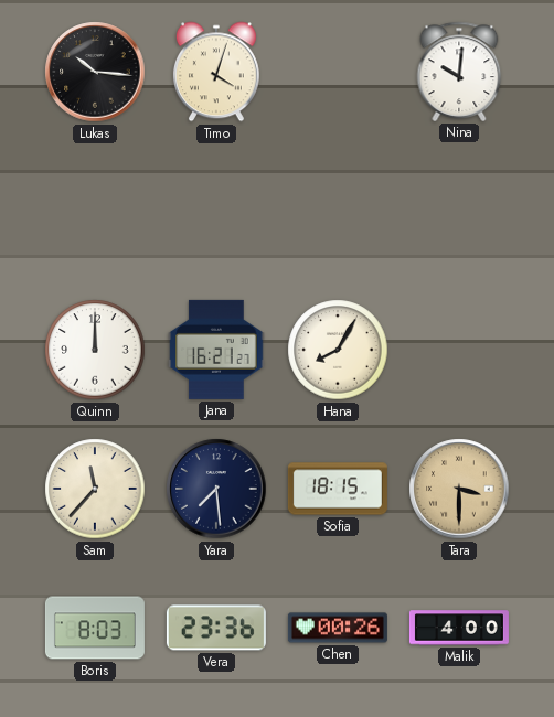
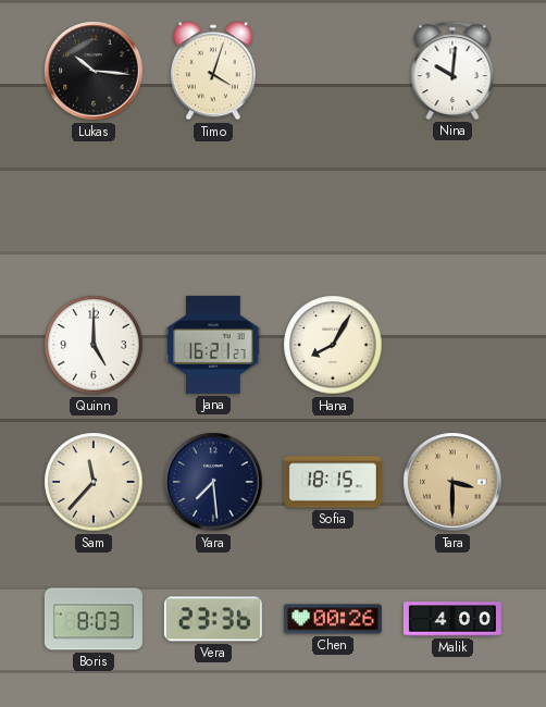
Quinn: 12:00 -> 5:00 (94, 345)
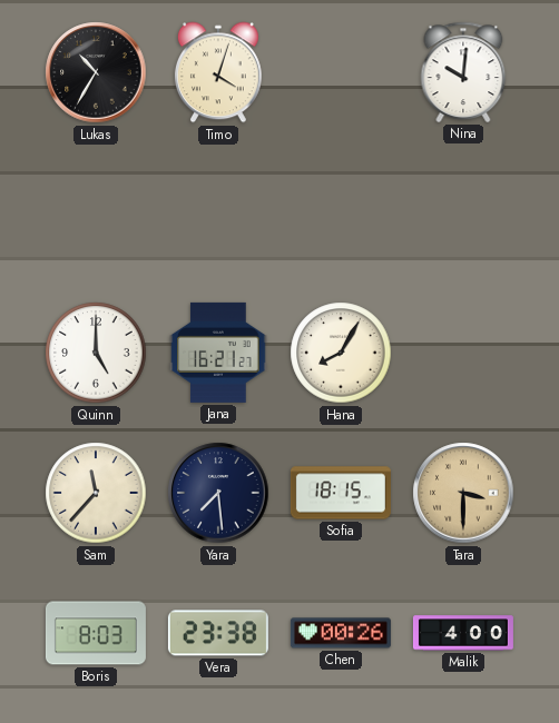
Lukas: 10:16 -> 10:35 (96, 72)
Vera: 23:36 -> 23:38 (218, 633)
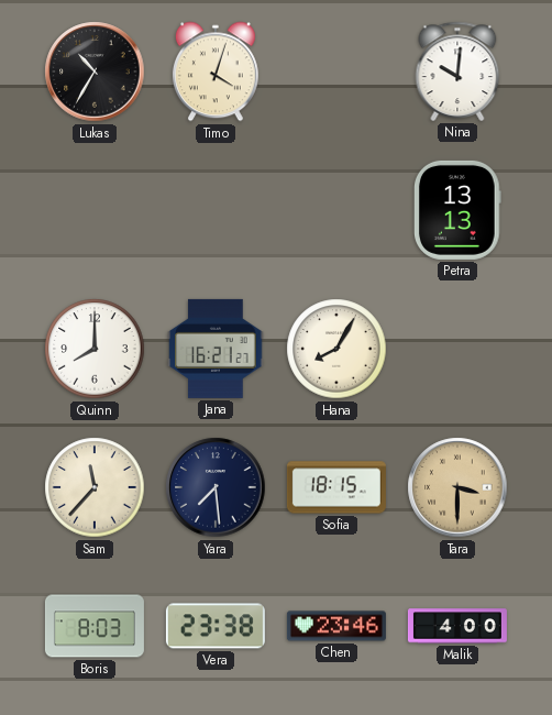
Petra: none -> 13:13 (459, 210)
Quinn: 5:00 -> 8:00 (95, 349)
Chen: 00:26 -> 23:46 (336, 626)
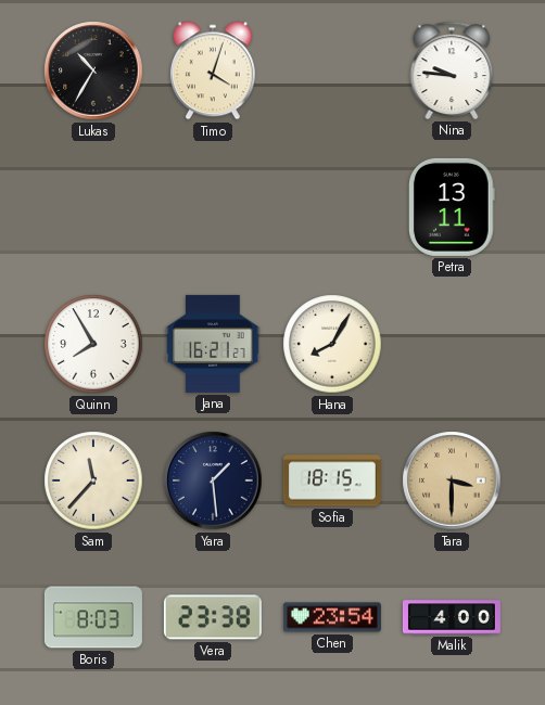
Nina: 10:01 -> 9:46 (452, 70)
Petra: 13:13 -> 13:11 (453, 207)
Quinn: 8:00 -> 7:55 (93, 344)
Yara: 7:29 -> 1:29 (213, 480)
Chen: 23:46 -> 23:54 (332, 617)
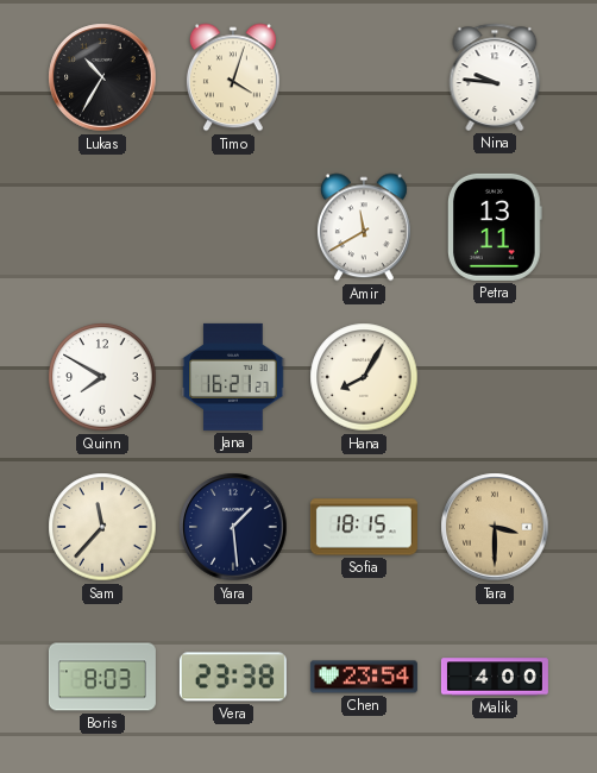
Amir: none -> 11:40 (364, 227)
Quinn: 7:55 -> 7:50 (102, 377)
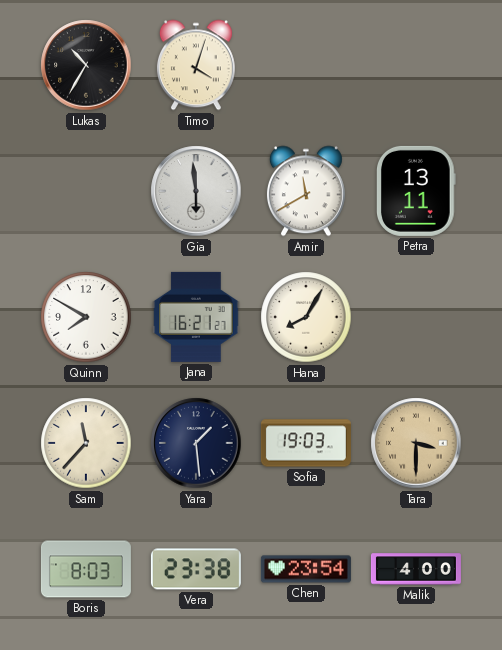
Nina: 9:46 -> none (495, 77)
Gia: none -> 5:59 (196, 191)
Sofia: 18:15 -> 19:03 (306, 443)
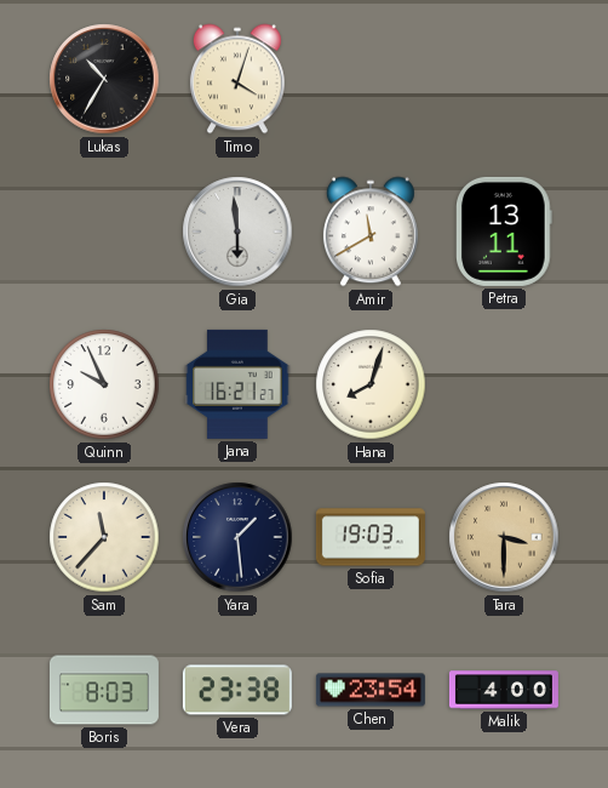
Quinn: 7:50 -> 9:56 (104, 384)
Hana: 8:05 -> 8:03 (371, 384)
